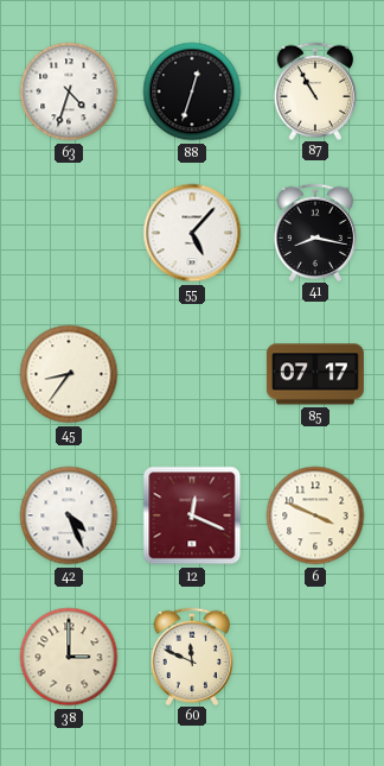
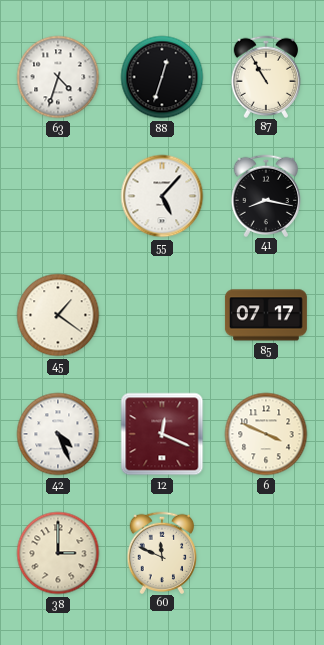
45: 8:36 -> 1:21 (58, 315)
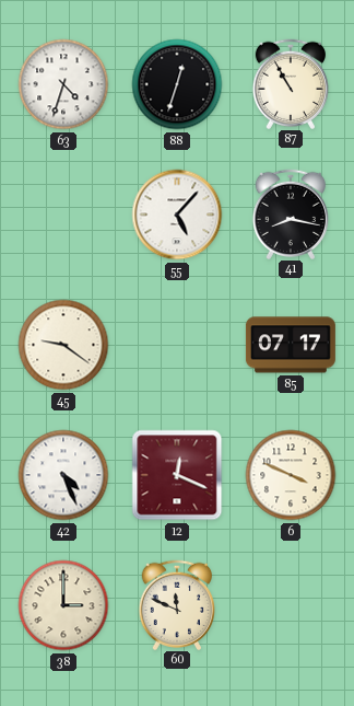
45: 1:21 -> 9:21 (63, 345)
